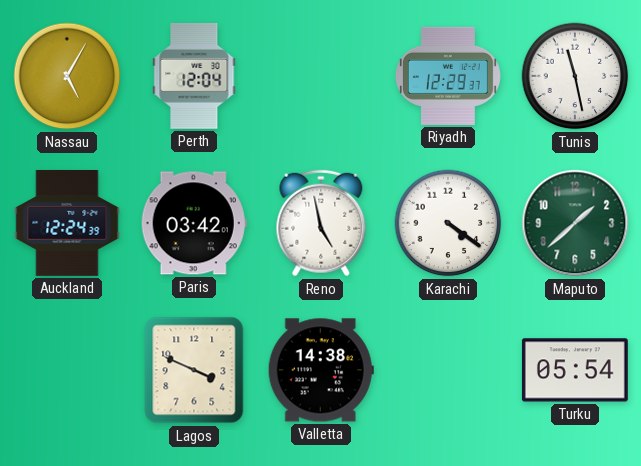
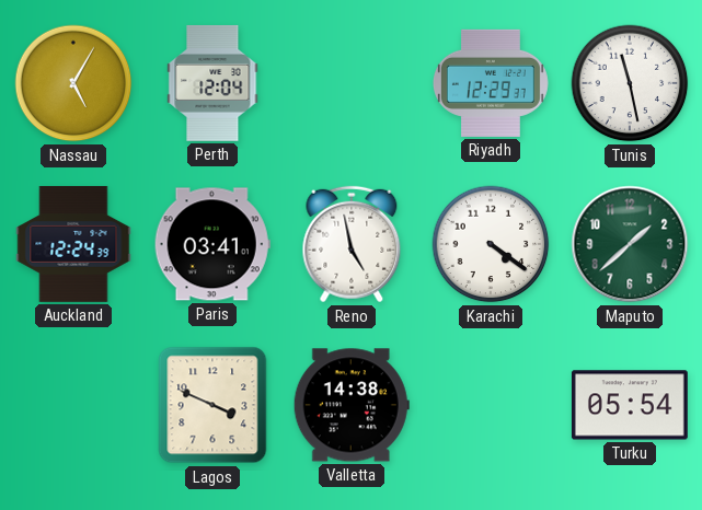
Paris: 03:42 -> 03:41 (212, 244)
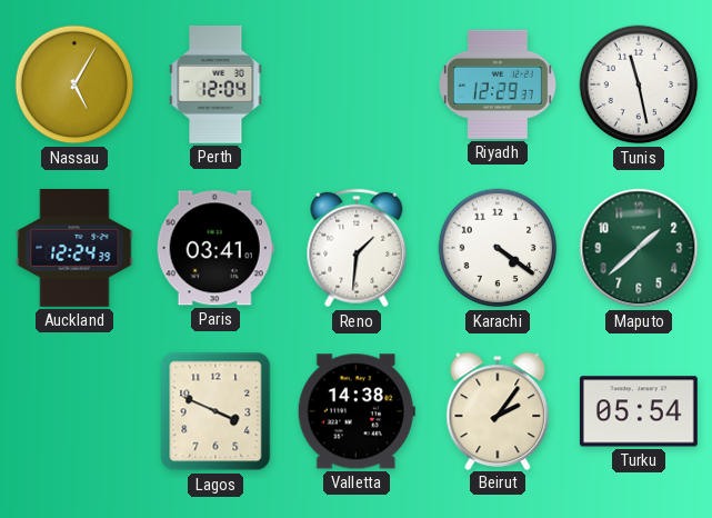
Reno: 4:58 -> 1:31 (357, 248)
Beirut: none -> 2:06 (498, 410)
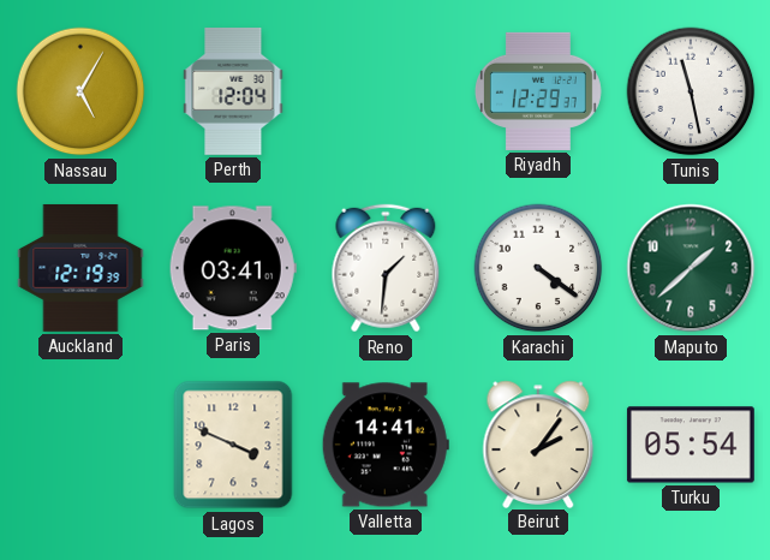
Auckland: 12:24 -> 12:19 (80, 268)
Valletta: 14:38 -> 14:41 (386, 445)
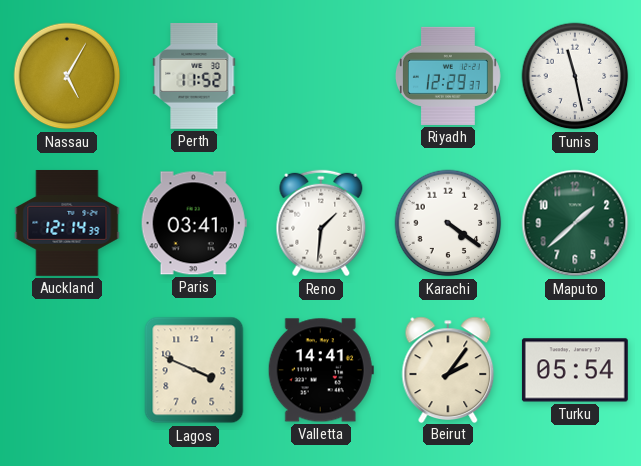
Perth: 12:04 -> 11:52 (194, 76)
Auckland: 12:19 -> 12:14 (67, 223)
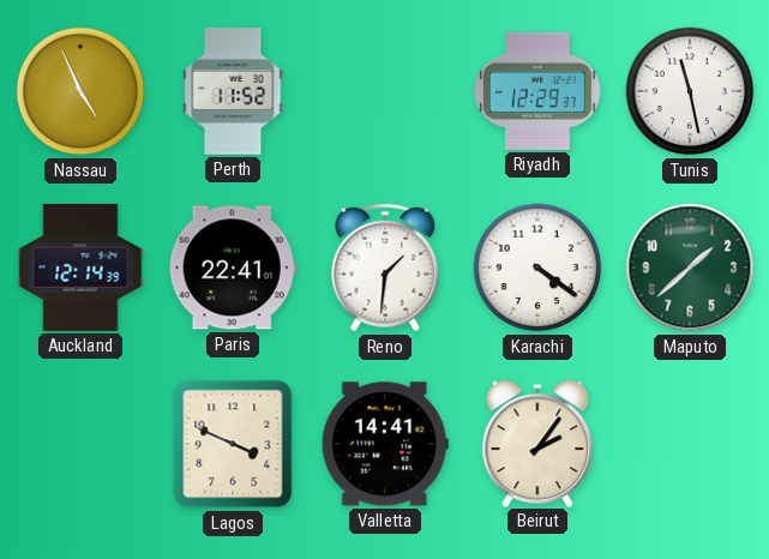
Nassau: 5:05 -> 4:56 (80, 91)
Paris: 03:41 -> 22:41 (233, 268)
Turku: 05:54 -> none (575, 370)
